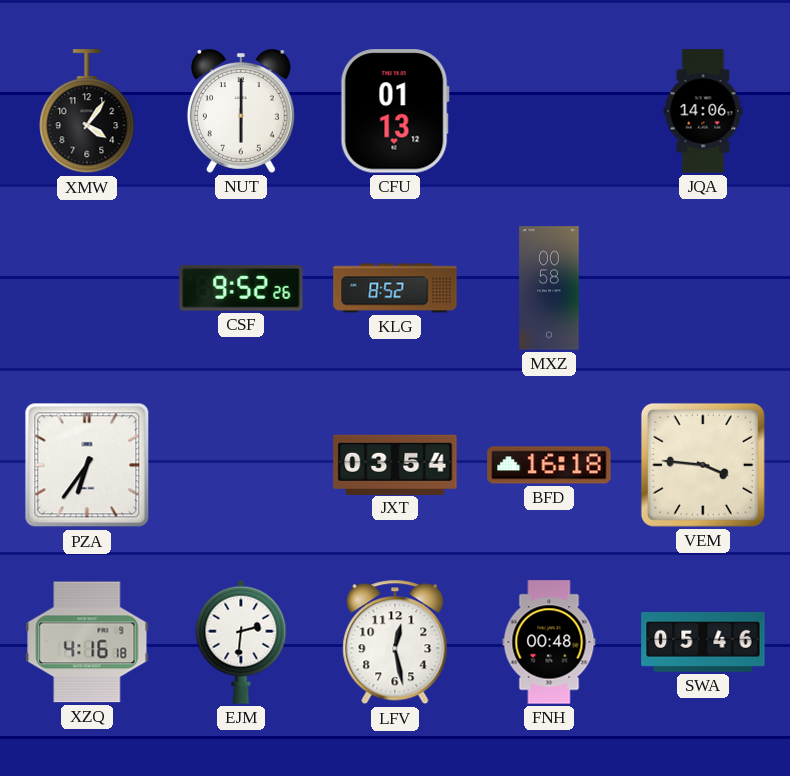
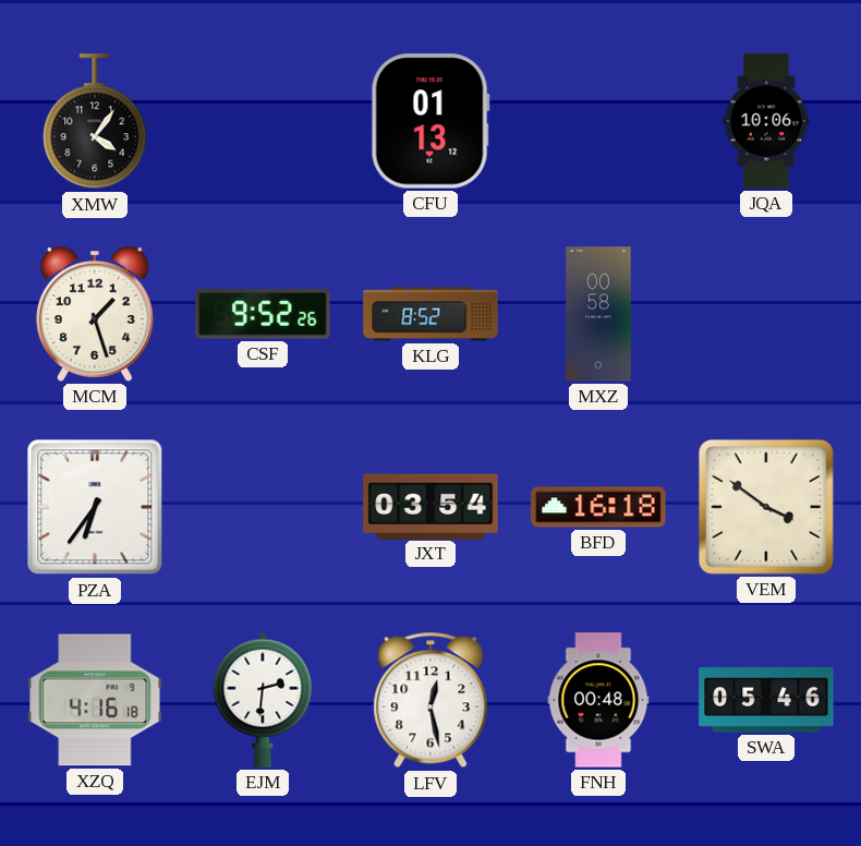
NUT: 6:00 -> none (241, 111)
JQA: 14:06 -> 10:06 (766, 121)
MCM: none -> 1:27 (95, 314)
VEM: 3:46 -> 3:51 (766, 507)
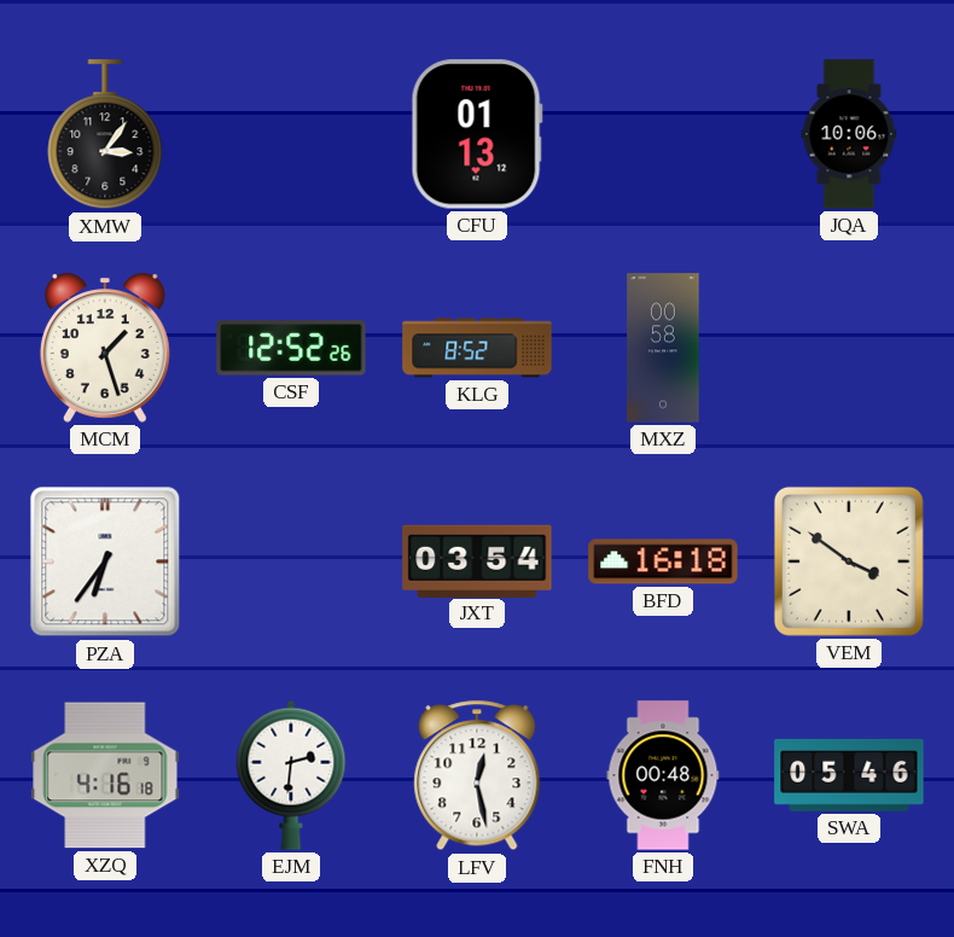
XMW: 4:06 -> 3:06 (105, 135)
CSF: 9:52 -> 12:52 (291, 348)
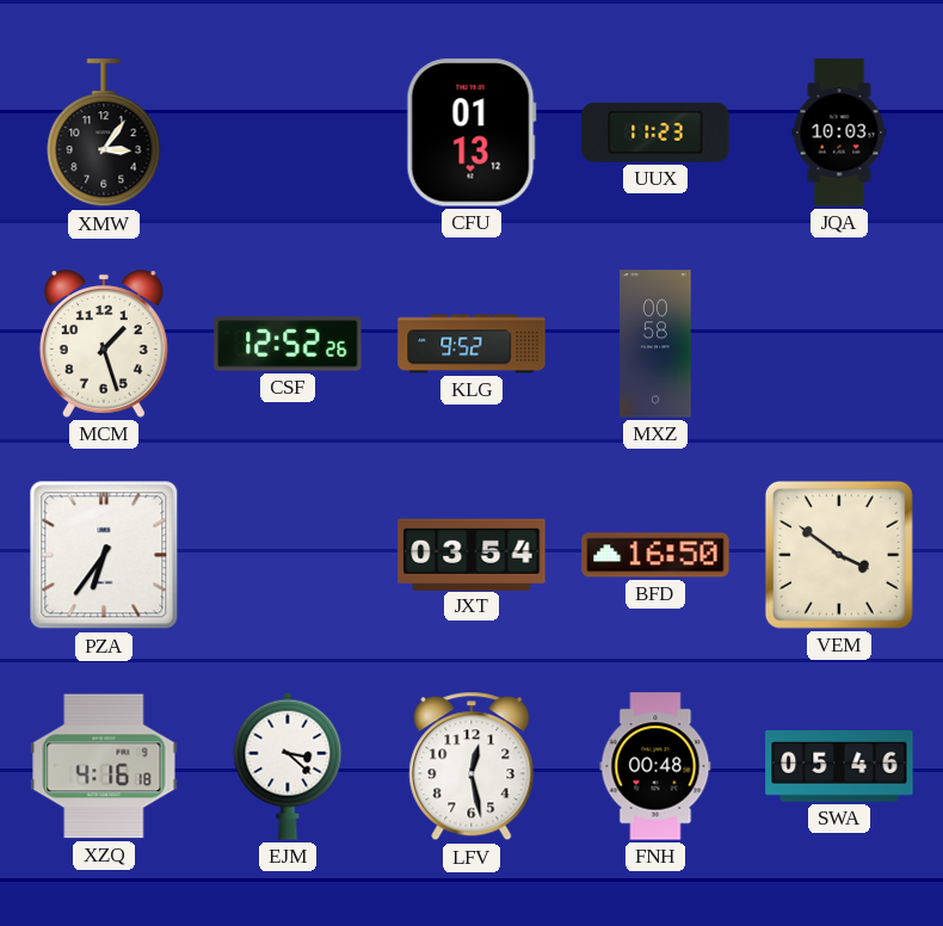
UUX: none -> 11:23 (655, 132)
JQA: 10:06 -> 10:03 (839, 132)
KLG: 8:52 -> 9:52 (471, 344)
BFD: 16:18 -> 16:50 (655, 555)
EJM: 2:31 -> 3:22 (288, 766)
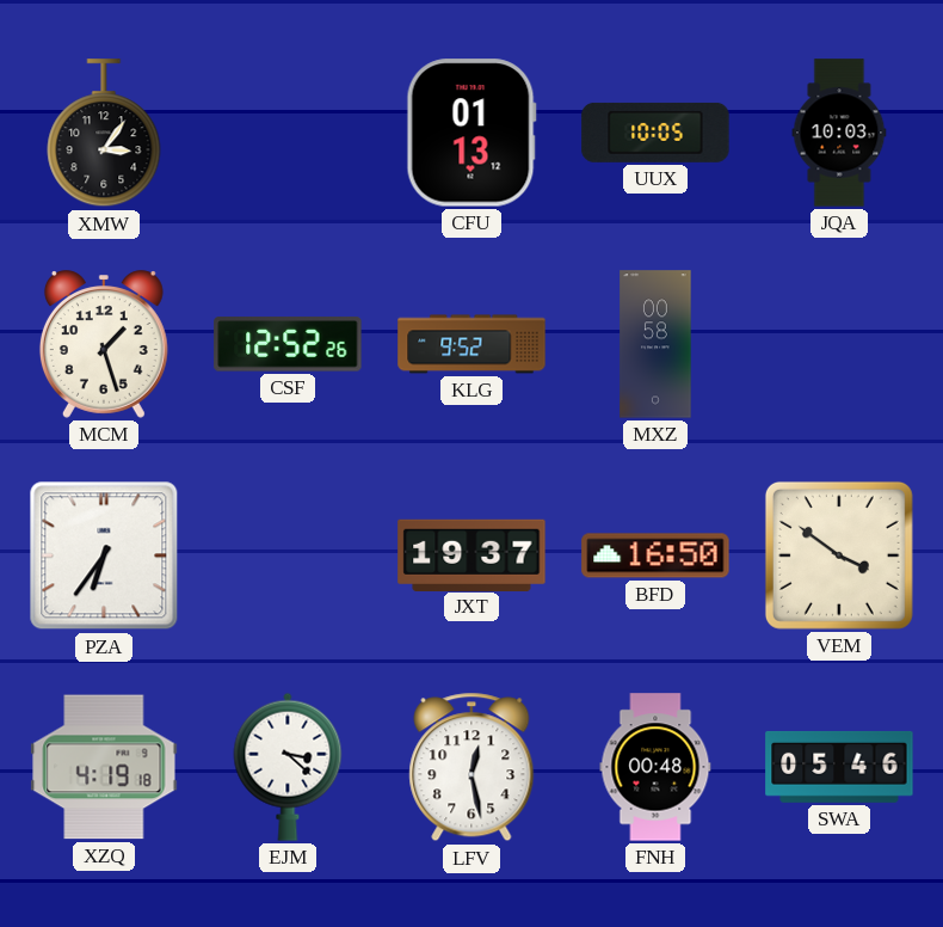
UUX: 11:23 -> 10:05 (655, 133)
JXT: 03:54 -> 19:37 (471, 554)
XZQ: 4:16 -> 4:19 (104, 767)
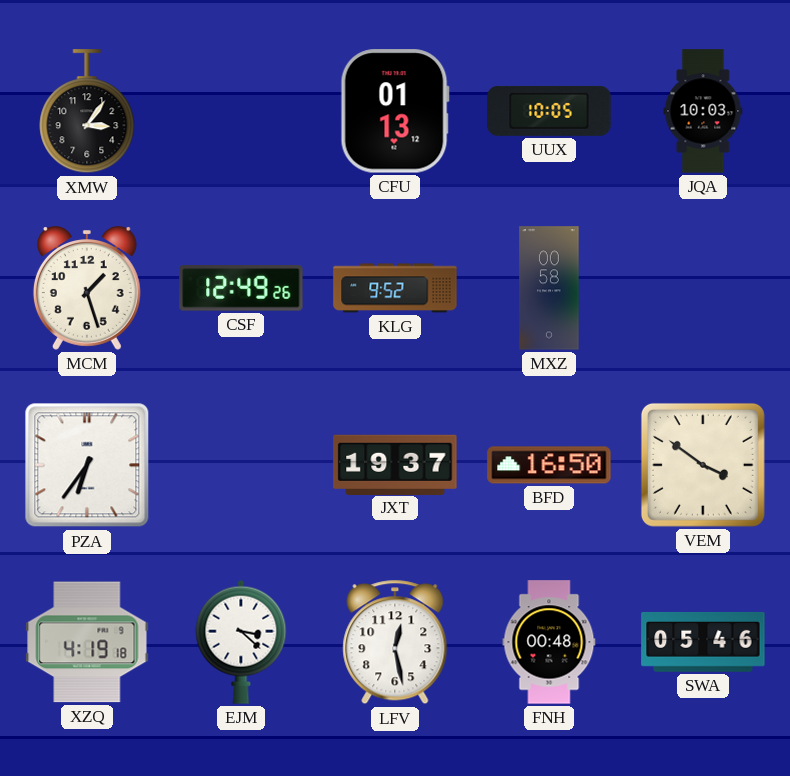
CSF: 12:52 -> 12:49 (241, 288)
